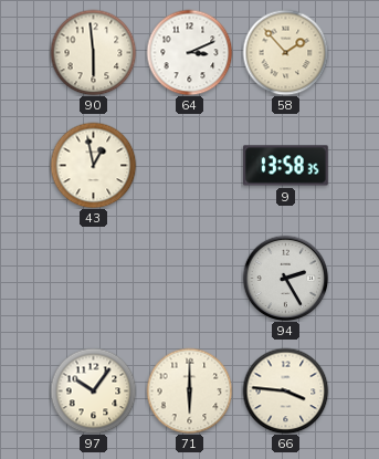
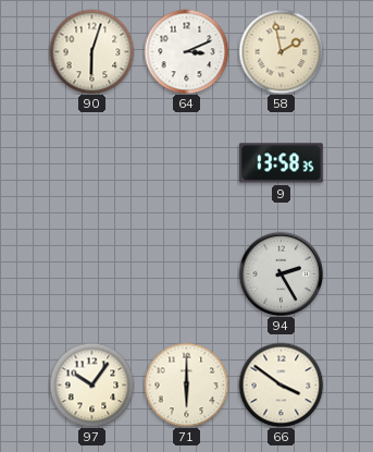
90: 5:59 -> 6:03 (91, 51)
58: 1:53 -> 1:58 (281, 51)
43: 12:58 -> none (93, 165)
66: 3:46 -> 3:51 (281, 384)
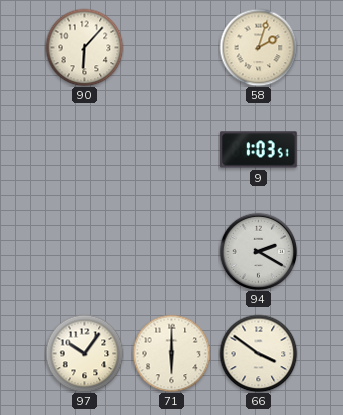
90: 6:03 -> 6:07 (84, 47)
64: 3:11 -> none (186, 51)
58: 1:58 -> 2:03 (258, 47)
9: 13:58 -> 1:03 (259, 150)
94: 2:25 -> 2:20 (258, 251)
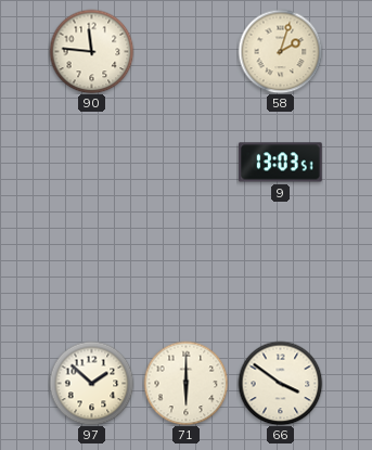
90: 6:07 -> 11:46 (91, 51)
9: 1:03 -> 13:03 (281, 163)
94: 2:20 -> none (258, 251)
97: 10:06 -> 1:52 (91, 383)
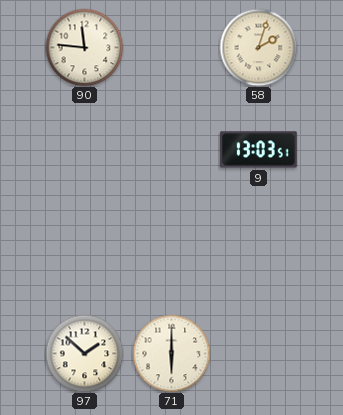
66: 3:51 -> none (280, 383)
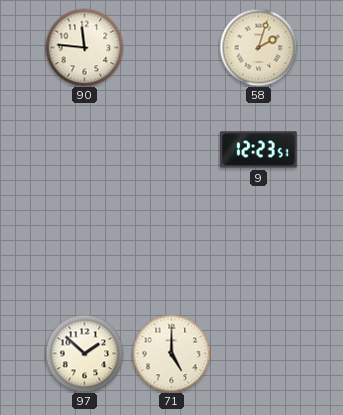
9: 13:03 -> 12:23 (259, 150)
71: 6:00 -> 5:00 (171, 353)
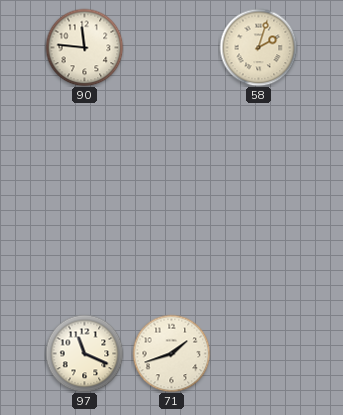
9: 12:23 -> none (259, 150)
97: 1:52 -> 11:19 (84, 353)
71: 5:00 -> 1:42 (171, 353)
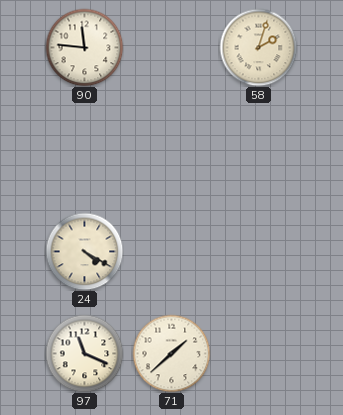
24: none -> 4:20 (84, 251)
71: 1:42 -> 1:38 (171, 353)
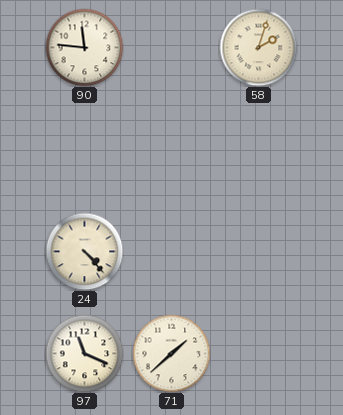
24: 4:20 -> 4:23 (84, 251)
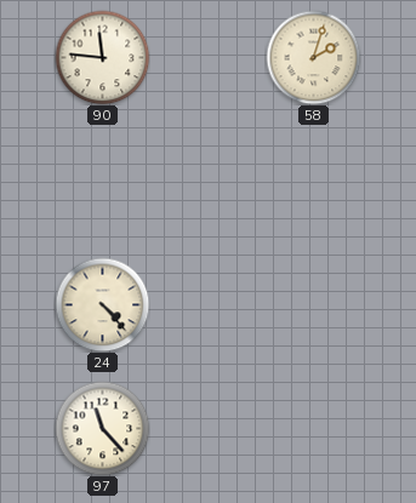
97: 11:19 -> 11:23 (102, 428)
71: 1:38 -> none (171, 353)
